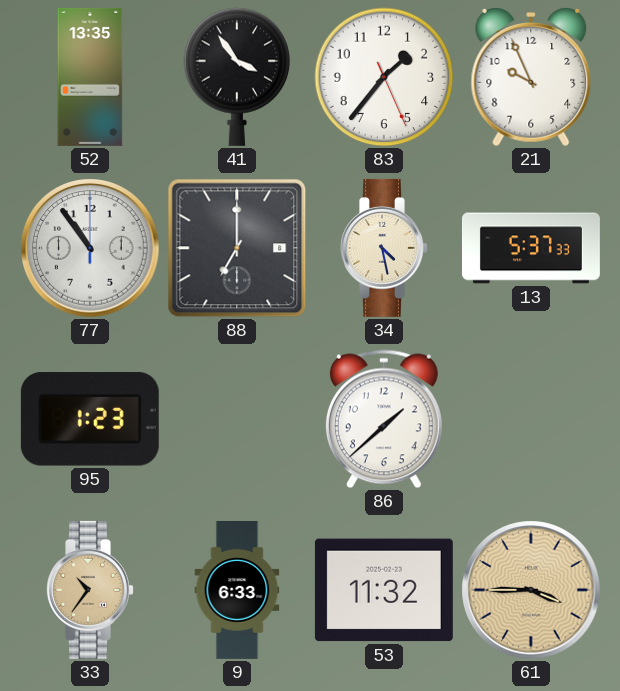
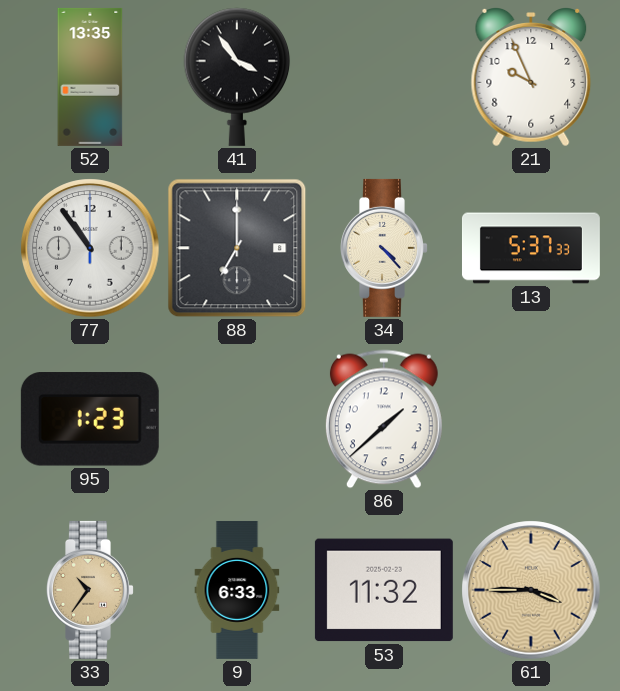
83: 1:36 -> none (384, 77)
34: 4:28 -> 4:23 (385, 248)
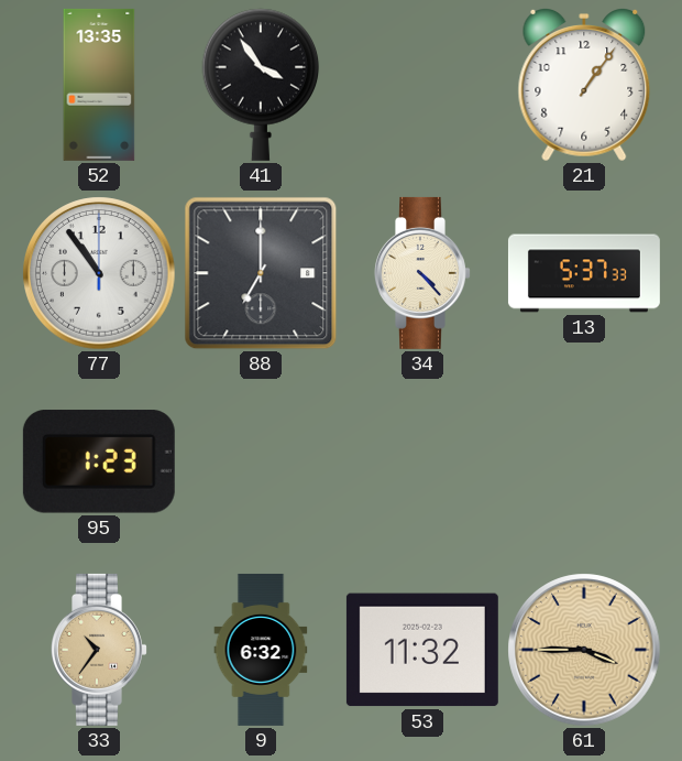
21: 9:56 -> 1:06 (584, 86)
86: 1:38 -> none (384, 419)
9: 6:33 -> 6:32 (261, 650)
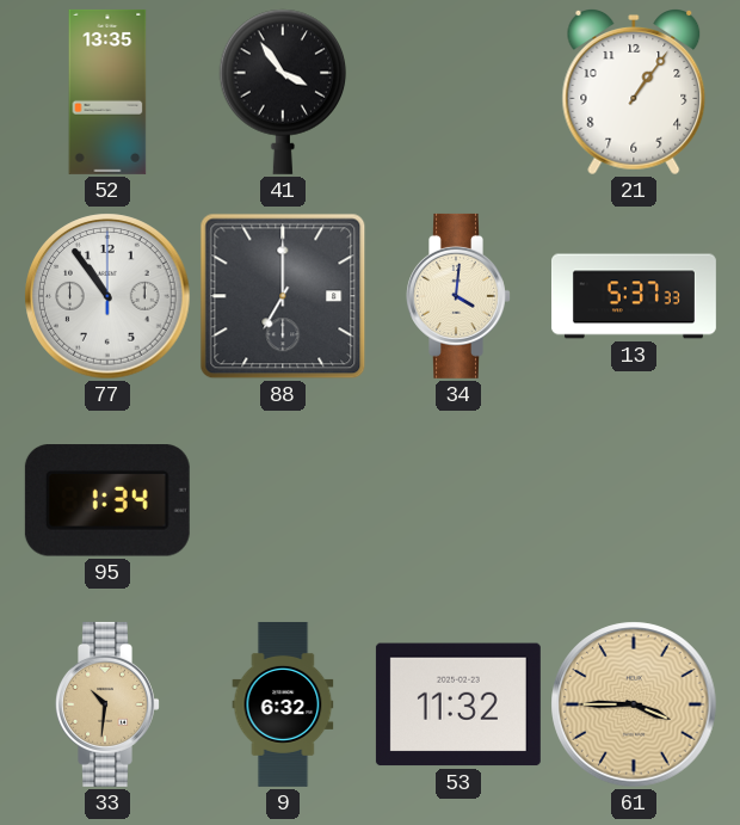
34: 4:23 -> 4:01 (460, 296)
95: 1:23 -> 1:34 (107, 500)
33: 10:36 -> 10:31 (109, 704)
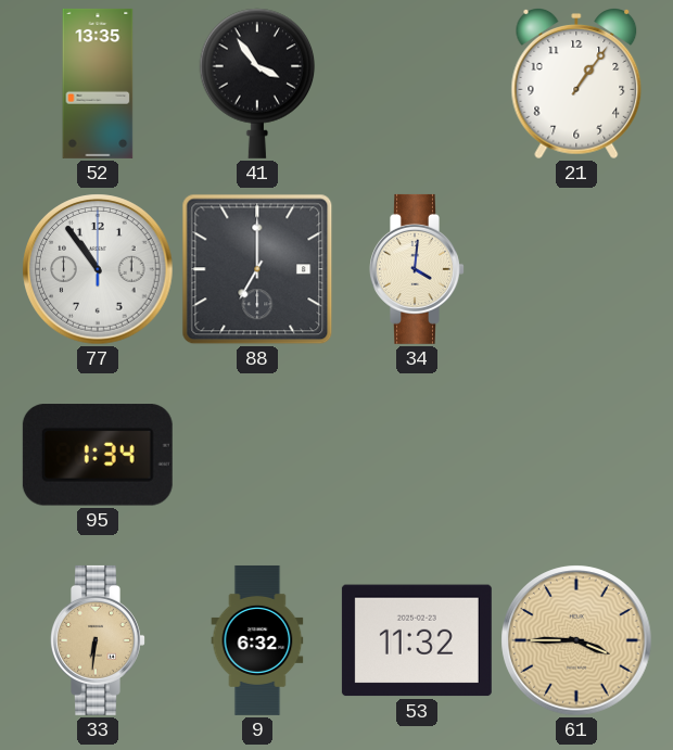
13: 5:37 -> none (634, 296)
33: 10:31 -> 6:31 (99, 640)
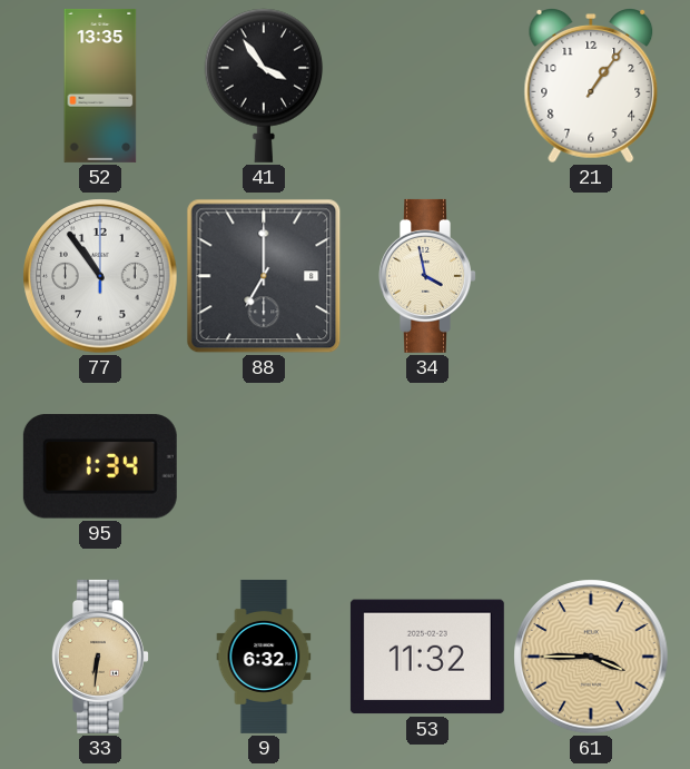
34: 4:01 -> 3:58 (428, 276)
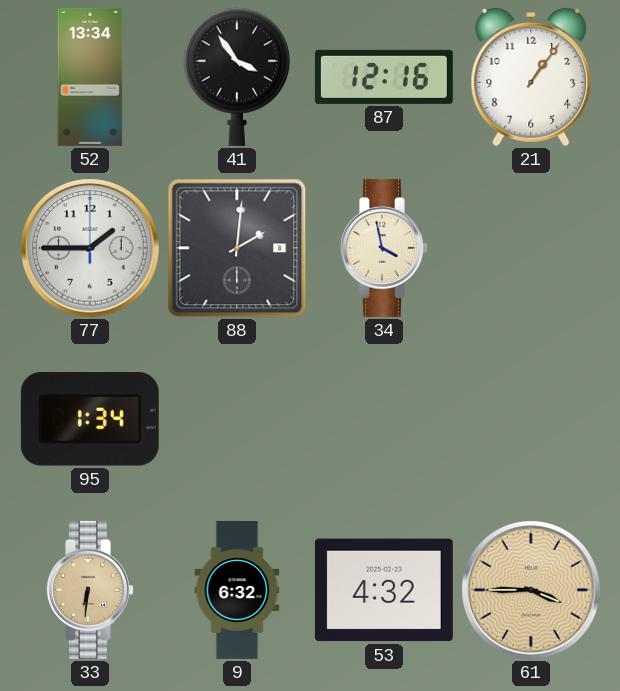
52: 13:35 -> 13:34 (90, 77)
87: none -> 12:16 (384, 77)
77: 10:54 -> 1:45 (90, 248)
88: 7:00 -> 2:01 (237, 248)
53: 11:32 -> 4:32 (384, 590)
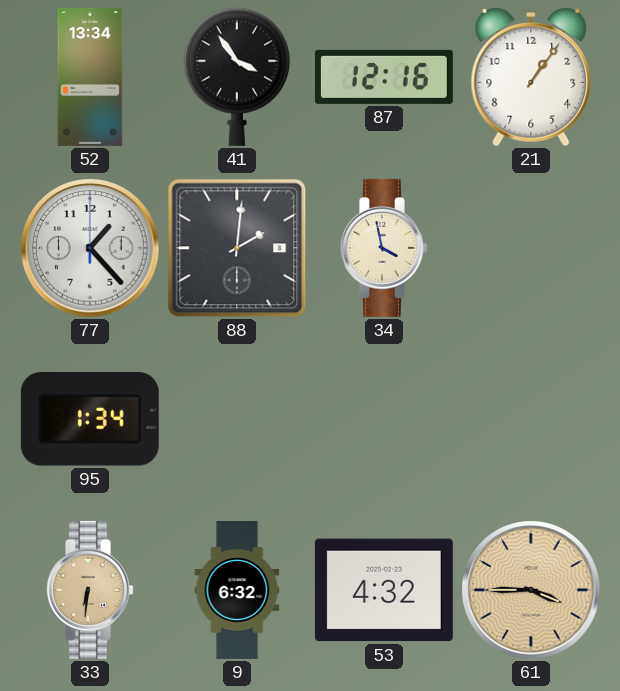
77: 1:45 -> 1:23 (90, 248)
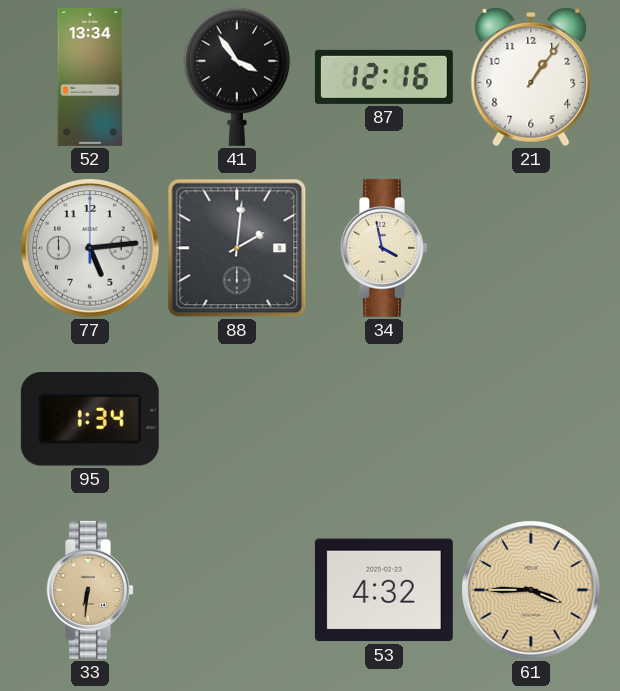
77: 1:23 -> 5:14 (90, 248)
9: 6:32 -> none (237, 590)
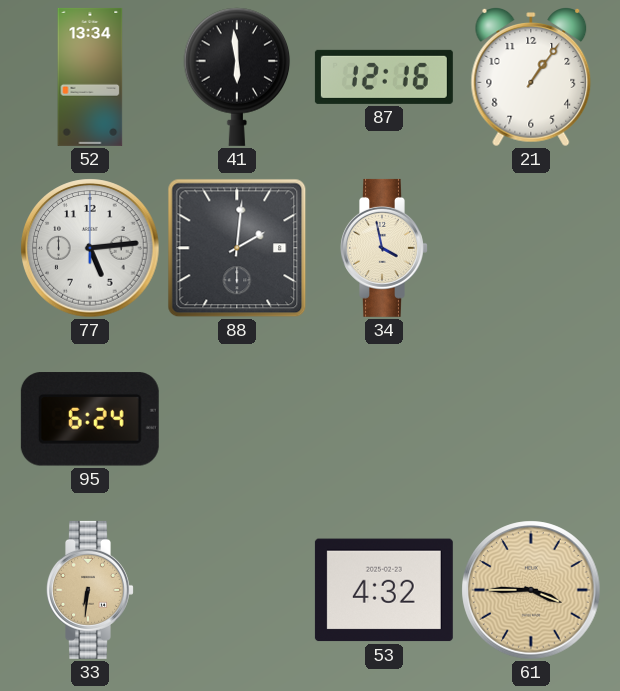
41: 3:54 -> 5:59 (237, 77)
95: 1:34 -> 6:24 (90, 419)
